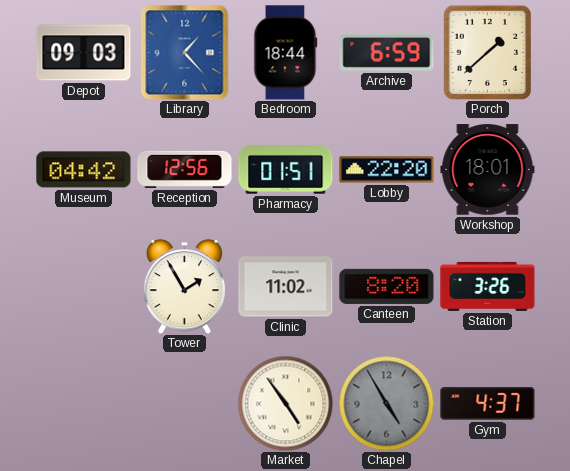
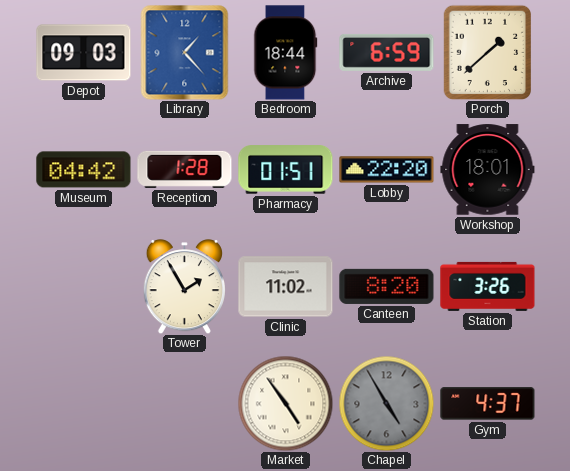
Reception: 12:56 -> 1:28 (185, 169)
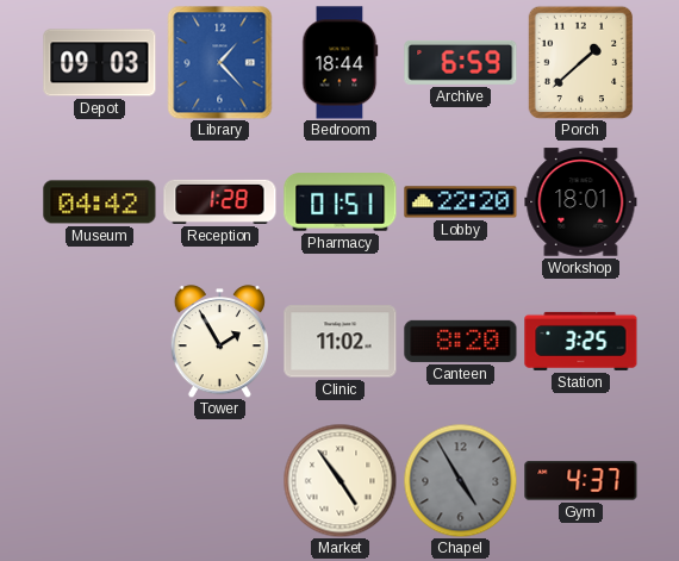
Station: 3:26 -> 3:25 (581, 341)
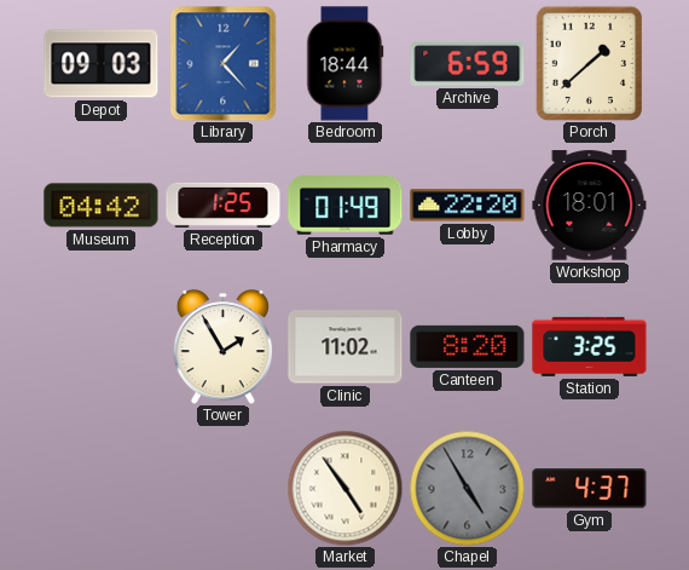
Reception: 1:28 -> 1:25 (224, 205)
Pharmacy: 01:51 -> 01:49 (346, 206)
